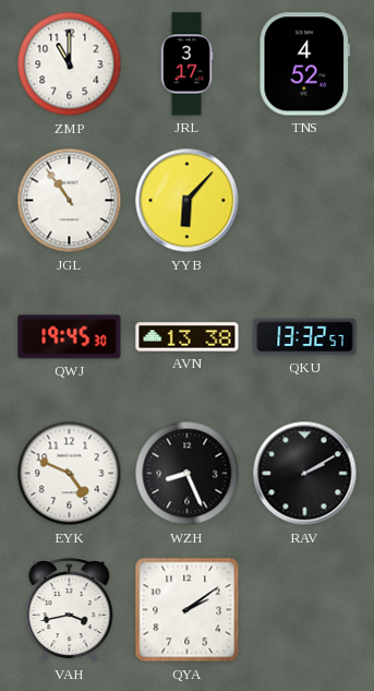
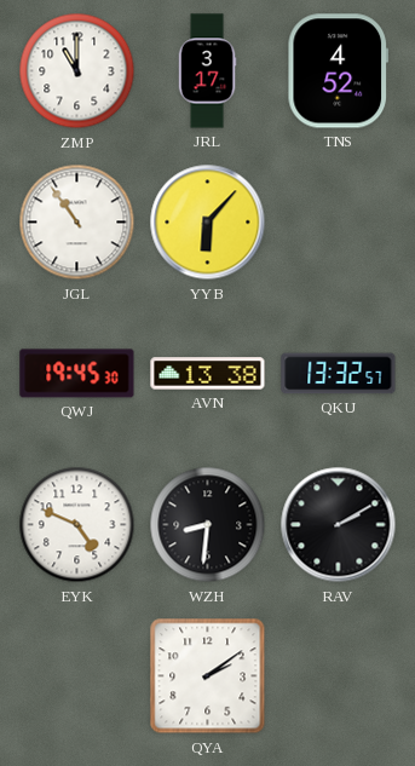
WZH: 8:26 -> 8:31 (208, 525)
VAH: 3:43 -> none (70, 610)
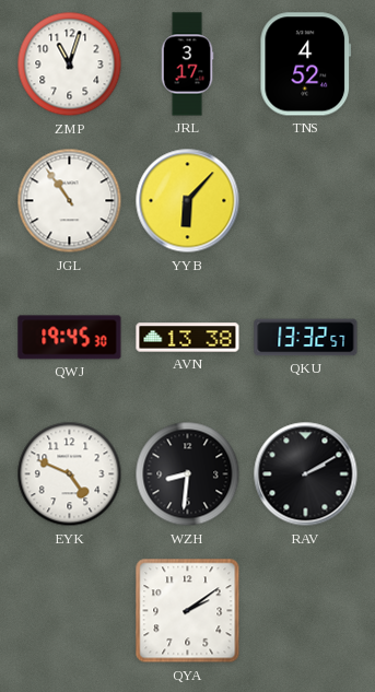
ZMP: 11:00 -> 11:03 (70, 64)
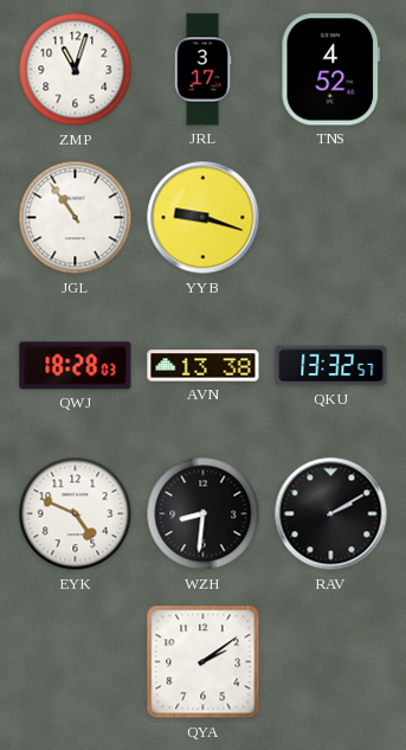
YYB: 6:07 -> 9:18 (204, 218)
QWJ: 19:45 -> 18:28 (76, 366)
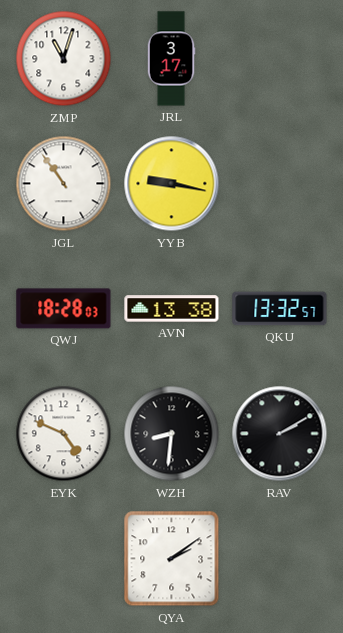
TNS: 4:52 -> none (330, 70)
YYB: 9:18 -> 9:17 (172, 184)
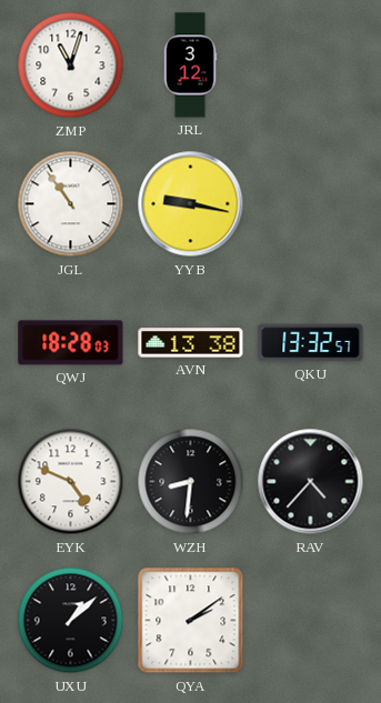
JRL: 3:17 -> 3:12 (190, 66)
RAV: 2:10 -> 4:37 (311, 482)
UXU: none -> 1:08 (71, 621)
